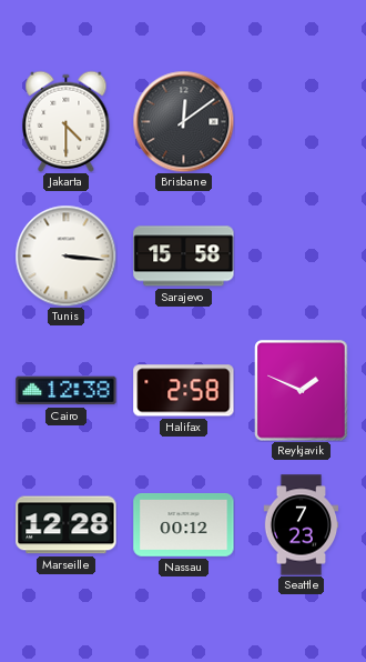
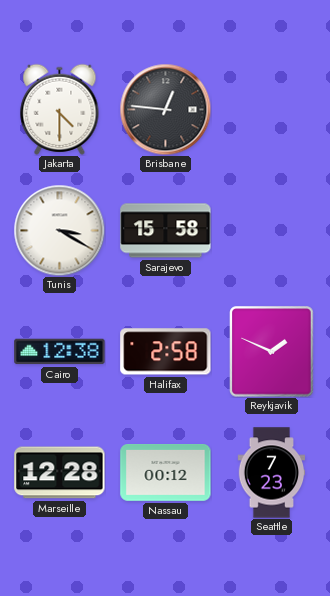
Brisbane: 12:09 -> 12:46 (165, 109)
Tunis: 3:16 -> 3:20 (59, 230)
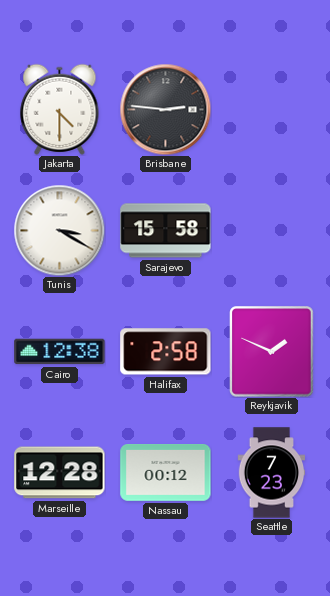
Brisbane: 12:46 -> 2:46 (165, 109)
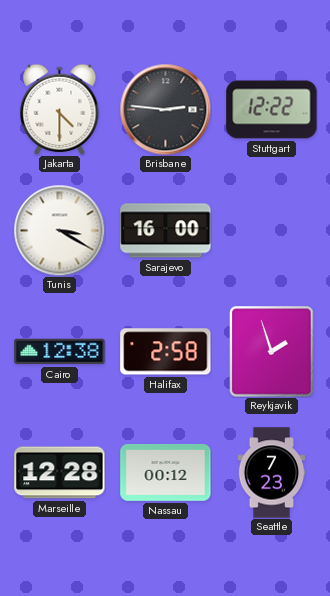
Stuttgart: none -> 12:22 (272, 110)
Sarajevo: 15:58 -> 16:00 (166, 231)
Reykjavik: 1:49 -> 1:57 (272, 352)
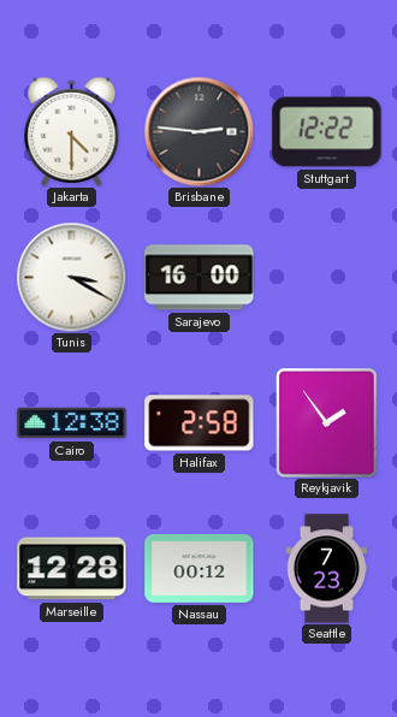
Reykjavik: 1:57 -> 1:54 (327, 423)
